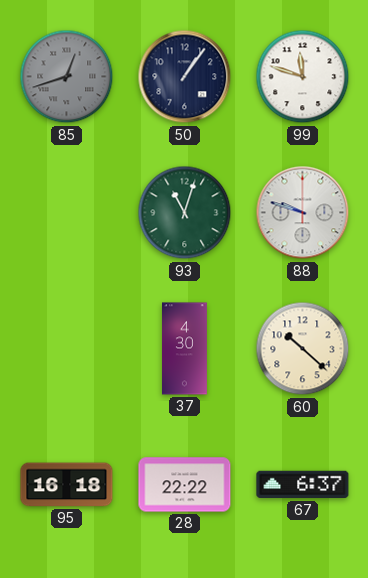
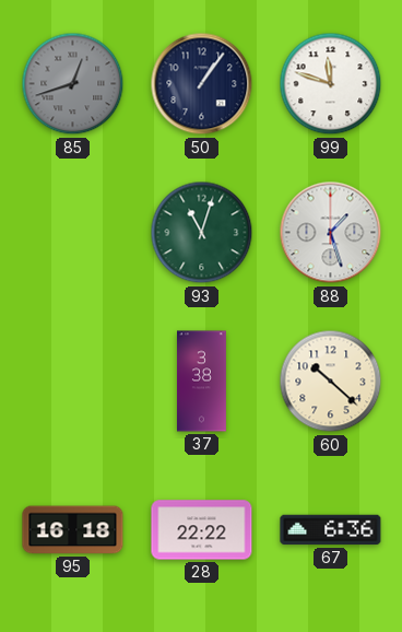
88: 9:48 -> 1:27 (331, 233)
37: 4:30 -> 3:38 (202, 382)
67: 6:37 -> 6:36 (331, 530)
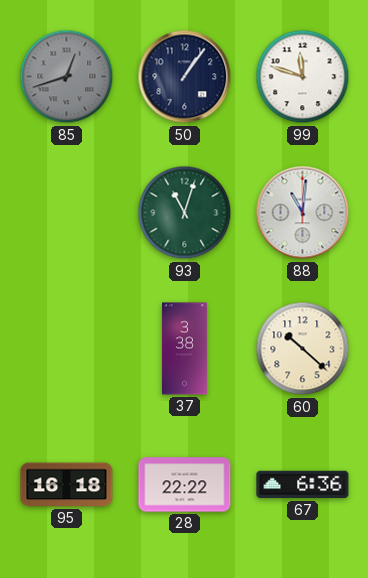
88: 1:27 -> 11:01 (303, 213)
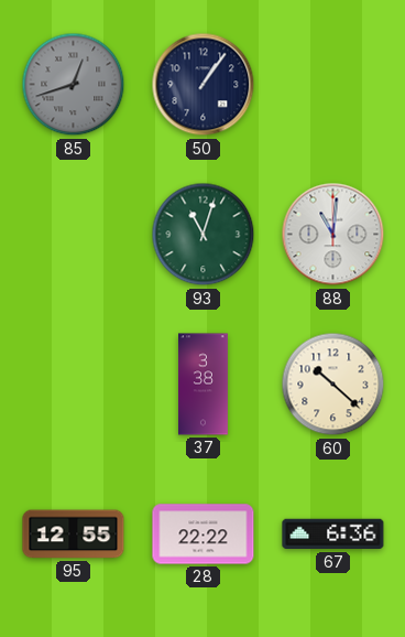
99: 11:48 -> none (303, 77)
95: 16:18 -> 12:55 (74, 535)
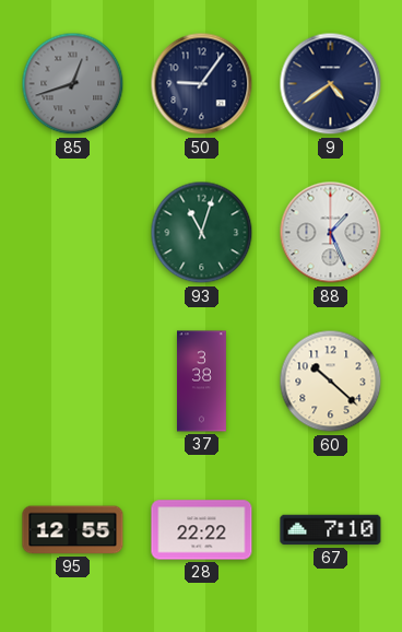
50: 1:06 -> 9:06 (202, 84)
9: none -> 4:39 (331, 84)
88: 11:01 -> 1:26 (331, 233)
67: 6:36 -> 7:10 (331, 530)
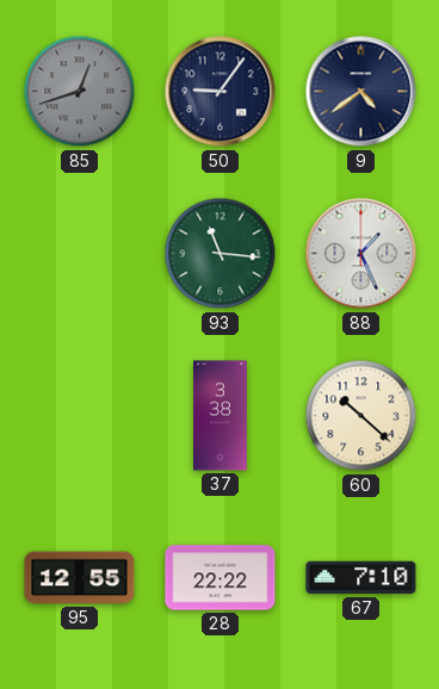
93: 11:03 -> 11:16 (221, 254)
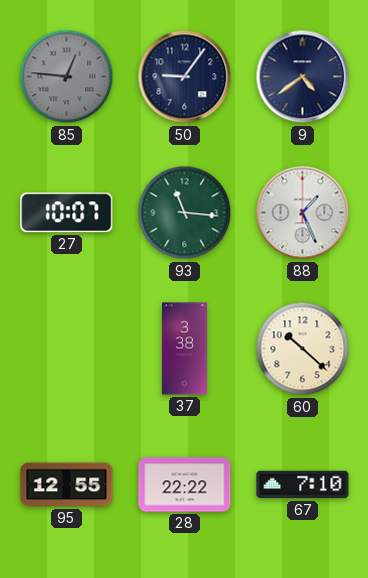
85: 12:42 -> 12:46 (67, 77)
27: none -> 10:07 (67, 213)
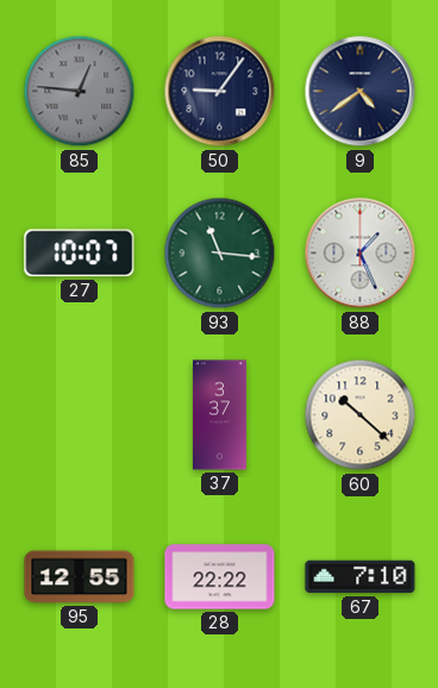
37: 3:38 -> 3:37 (220, 415)
